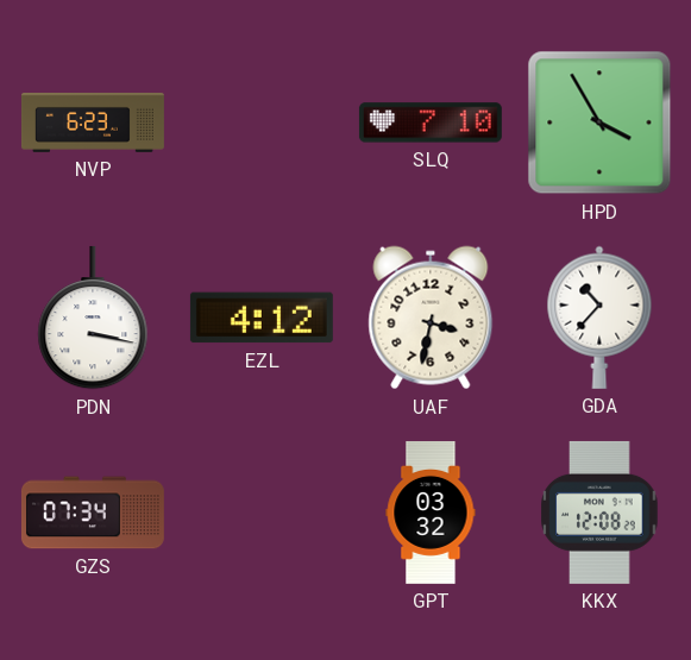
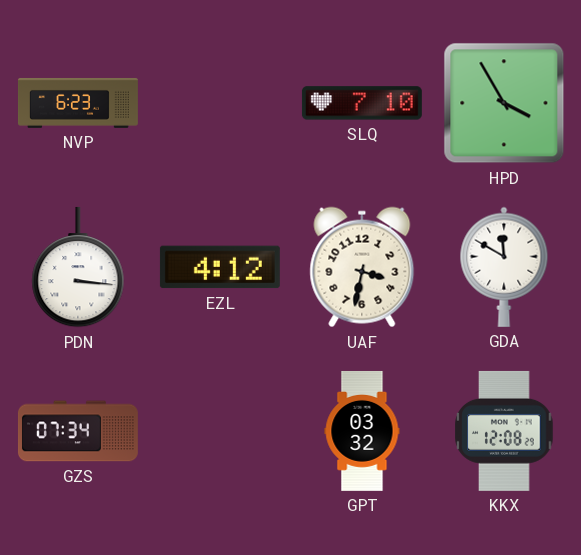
PDN: 3:17 -> 3:16 (78, 267)
GDA: 10:37 -> 11:50 (504, 267)
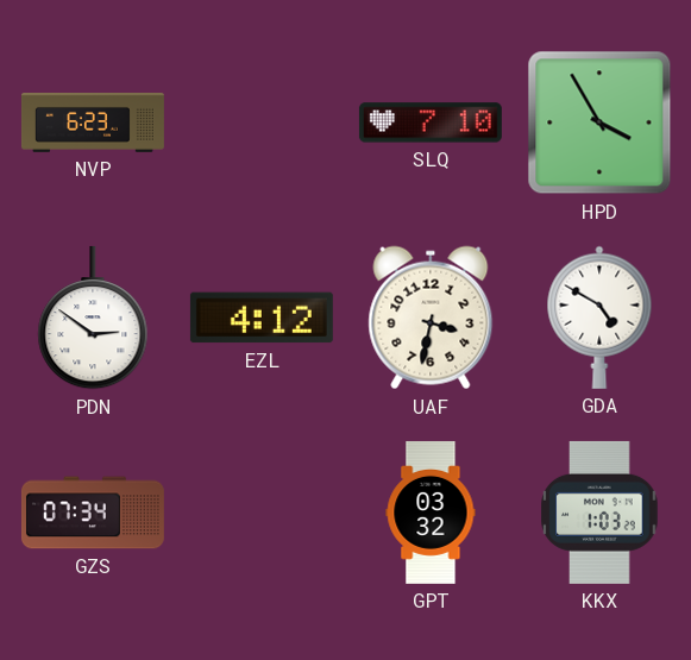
PDN: 3:16 -> 2:51 (93, 318)
GDA: 11:50 -> 4:50 (599, 318)
KKX: 12:08 -> 1:03 (599, 513)
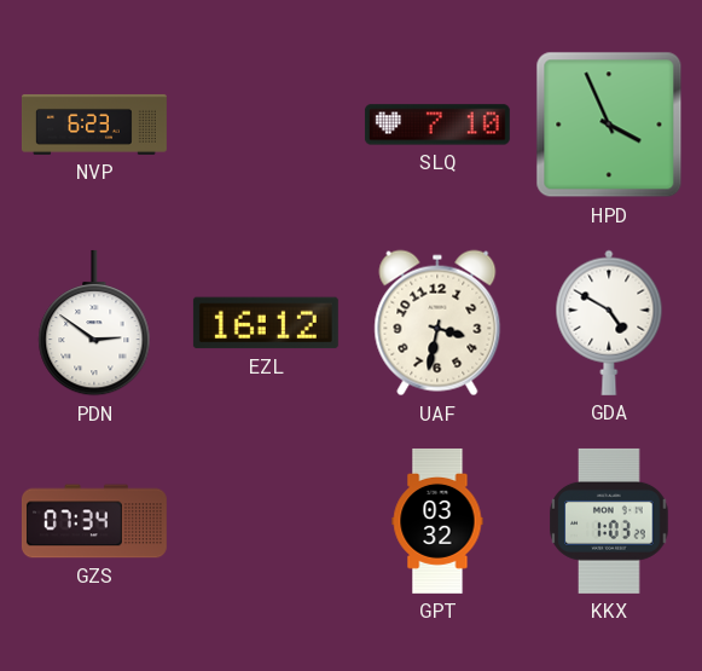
HPD: 3:55 -> 3:56 (609, 125)
EZL: 4:12 -> 16:12 (266, 323)
